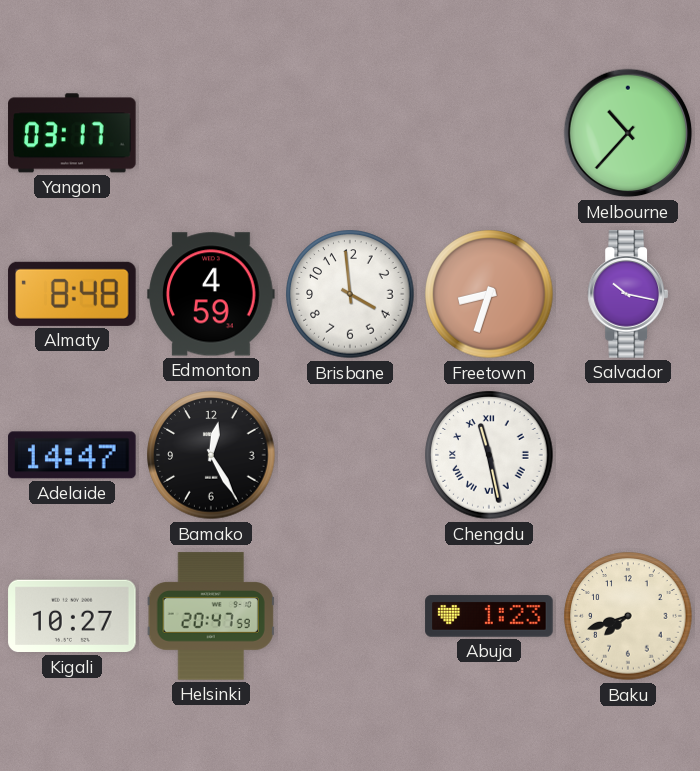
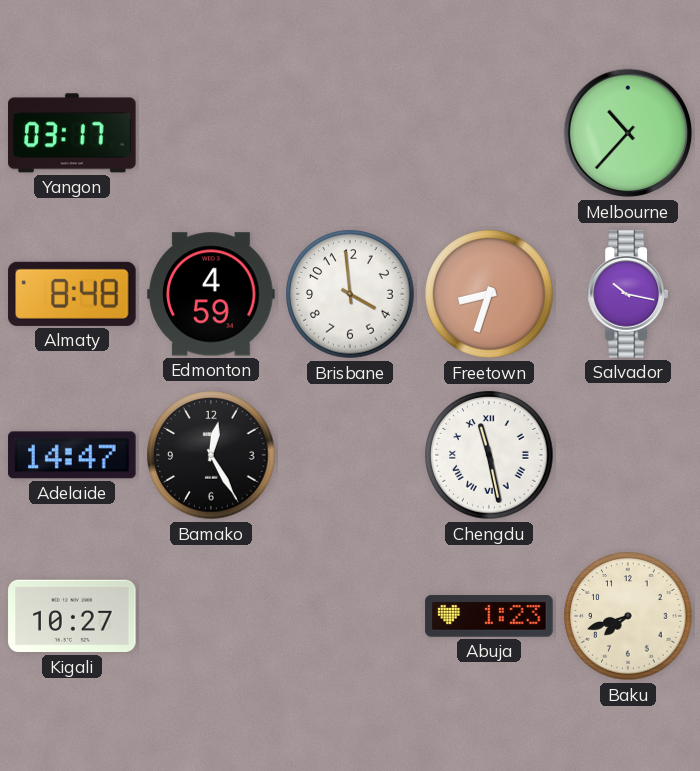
Helsinki: 20:47 -> none (211, 616)
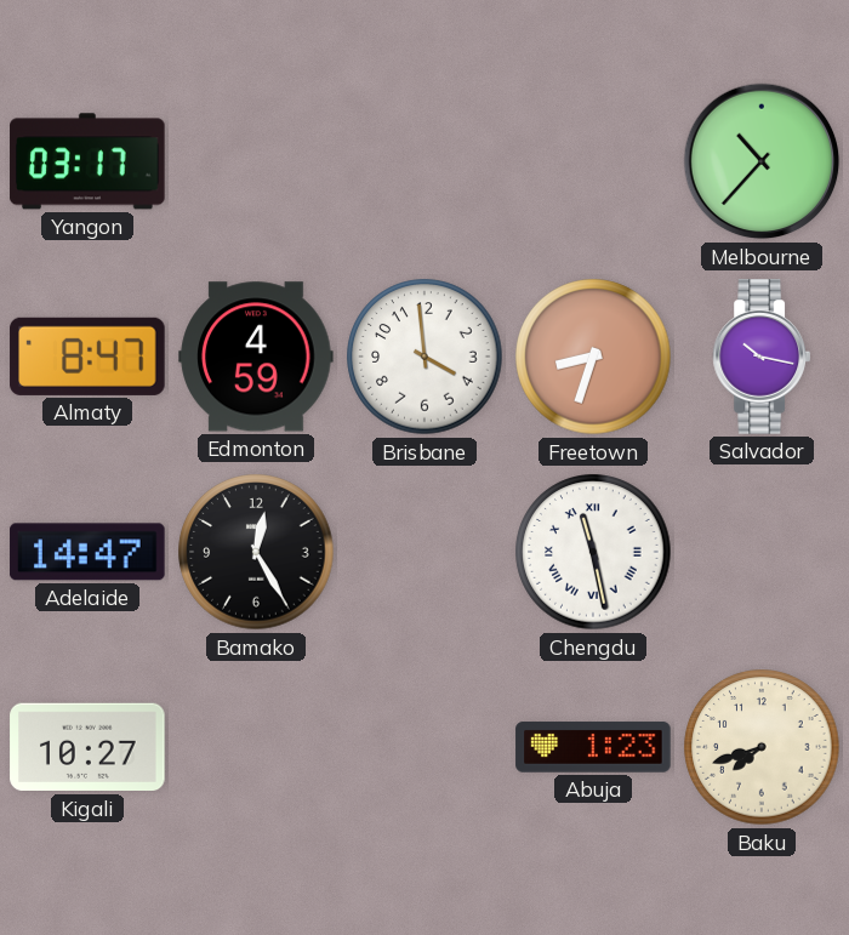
Almaty: 8:48 -> 8:47 (87, 357)
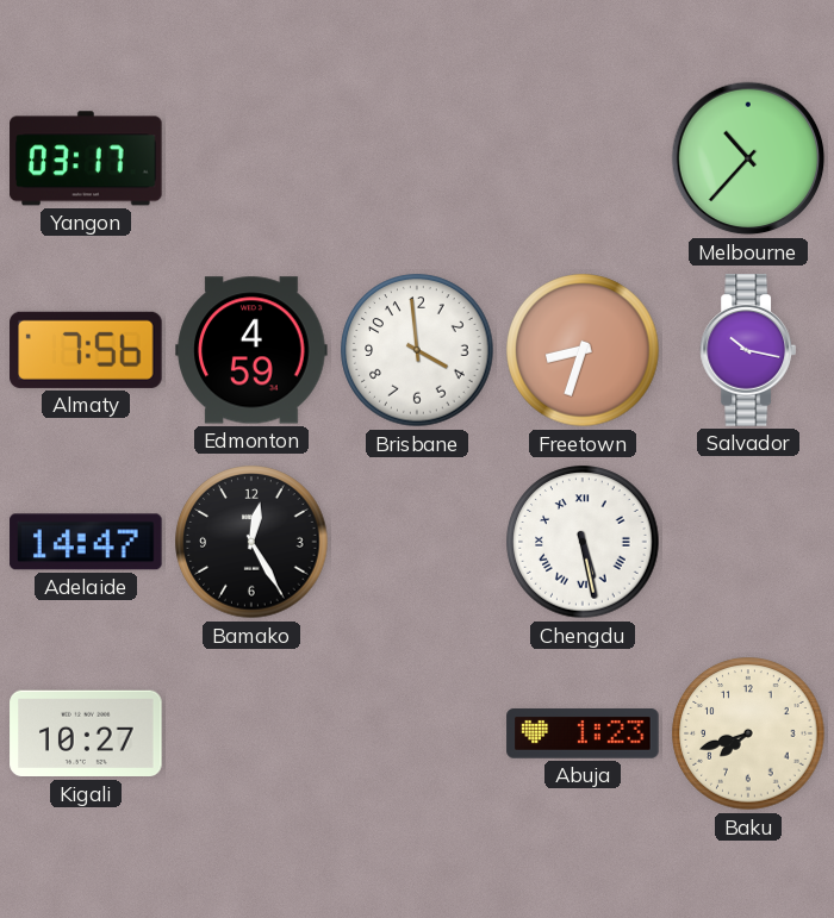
Almaty: 8:47 -> 7:56 (86, 350)
Chengdu: 11:28 -> 5:28 (583, 542)
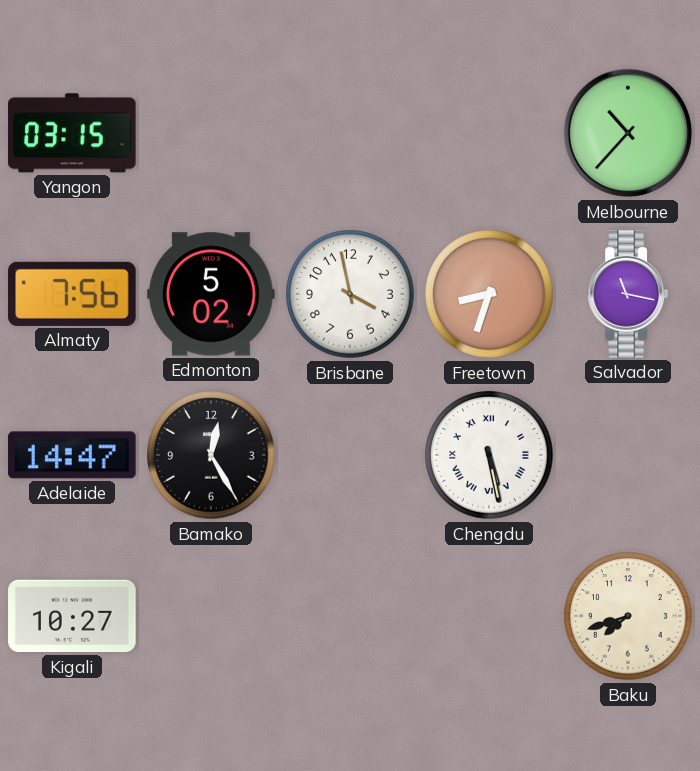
Yangon: 03:17 -> 03:15 (72, 133)
Edmonton: 4:59 -> 5:02 (211, 294)
Brisbane: 3:59 -> 3:58 (350, 294)
Salvador: 10:17 -> 11:17 (627, 294)
Abuja: 1:23 -> none (583, 733)
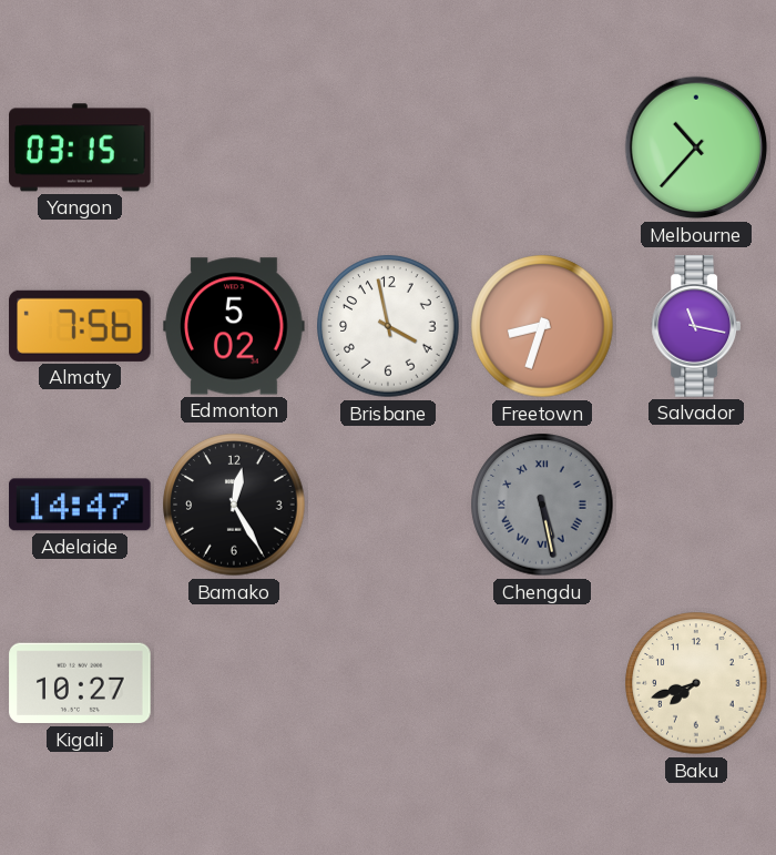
Chengdu dial: white -> grey (542, 505)
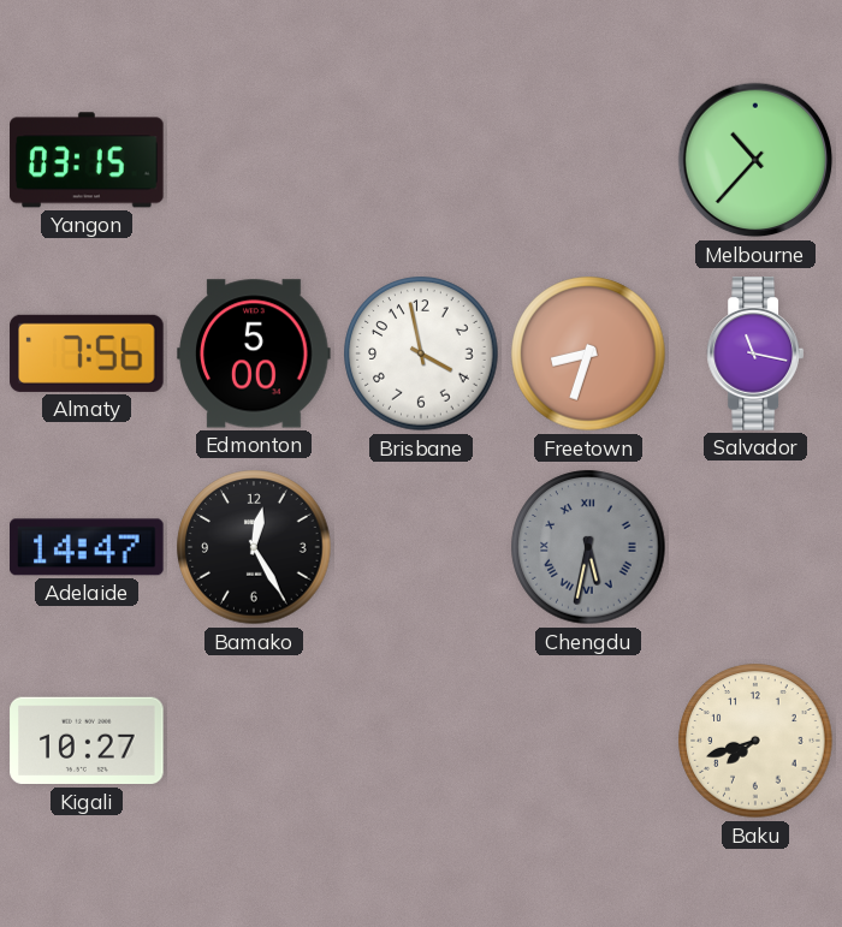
Edmonton: 5:02 -> 5:00 (254, 353)
Chengdu: 5:28 -> 5:32 (588, 547)
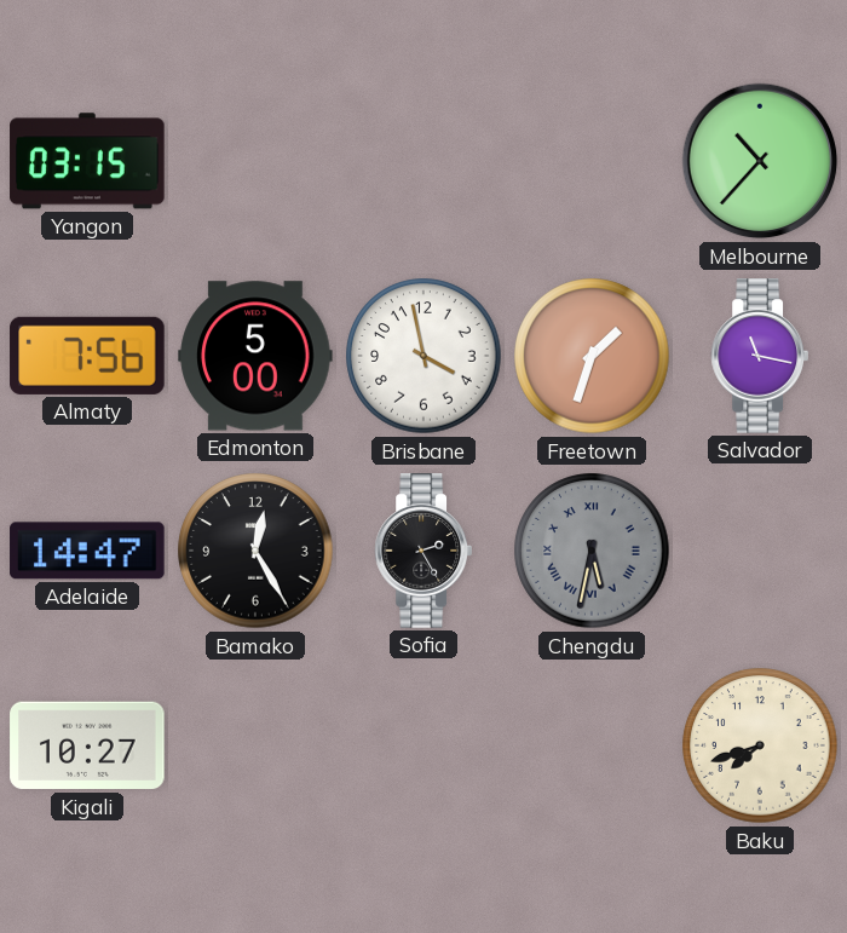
Freetown: 8:33 -> 1:33 (592, 356)
Sofia: none -> 2:25 (422, 551)
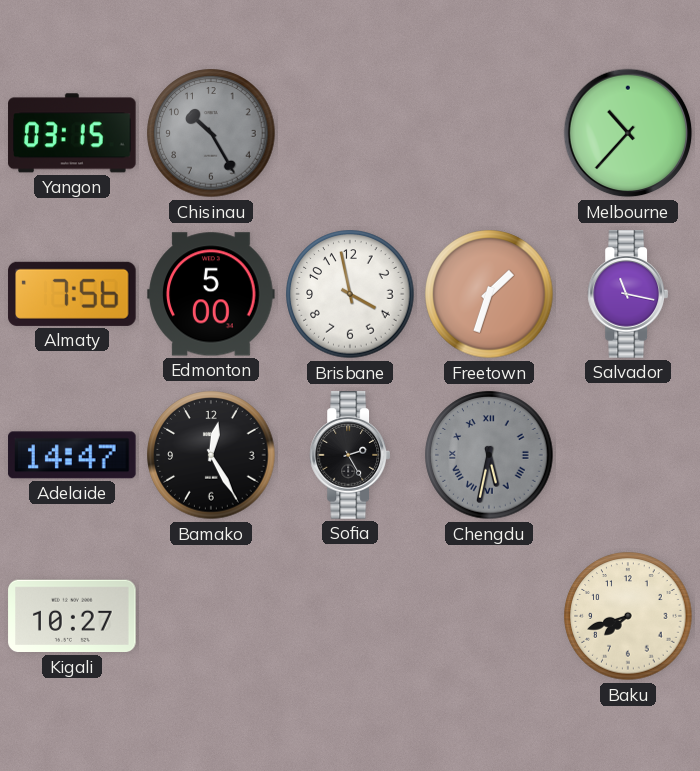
Chisinau: none -> 10:25 (211, 133)
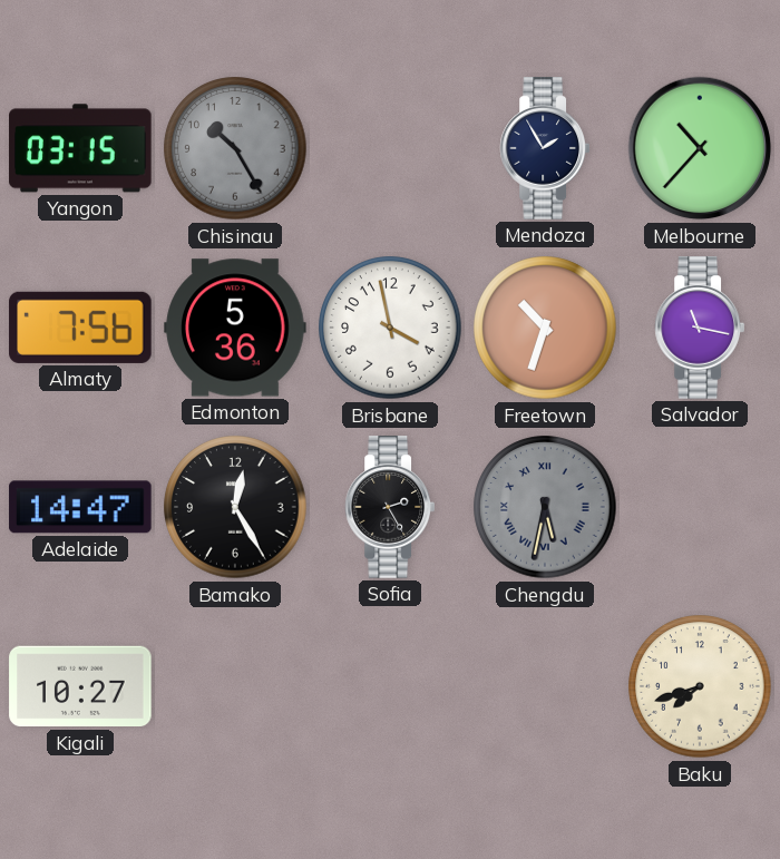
Mendoza: none -> 1:55 (544, 148)
Edmonton: 5:00 -> 5:36 (235, 328)
Freetown: 1:33 -> 10:33 (545, 328)
